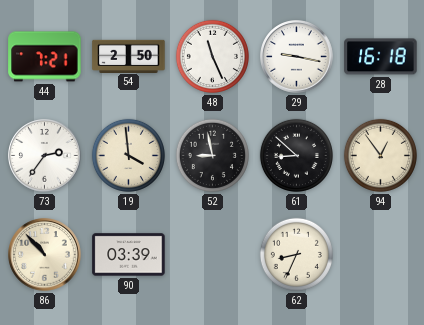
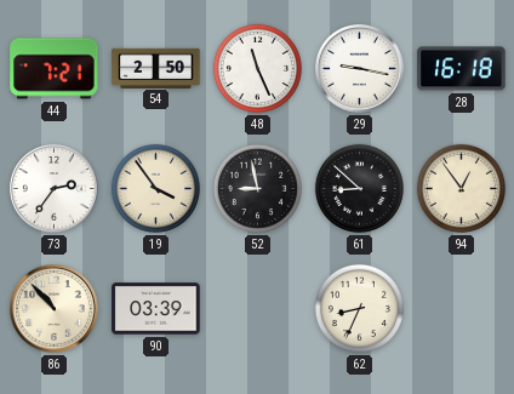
19: 3:59 -> 3:54 (155, 188)
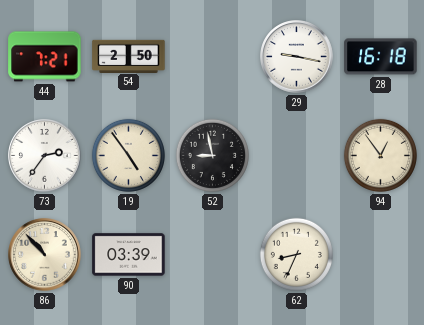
48: 11:26 -> none (257, 68)
19: 3:54 -> 4:54 (128, 155)
61: 8:52 -> none (359, 188)
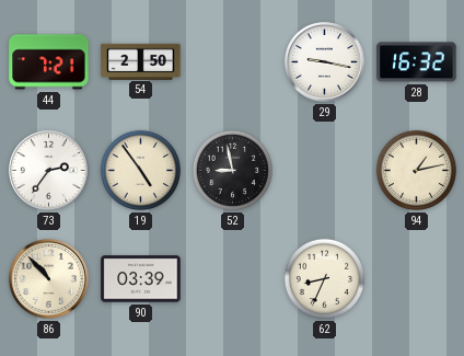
28: 16:18 -> 16:32 (417, 62)
94: 12:54 -> 1:13 (416, 170)
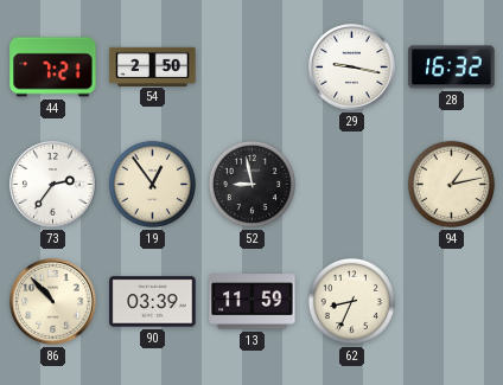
19: 4:54 -> 12:54 (152, 184)
13: none -> 11:59 (253, 302)
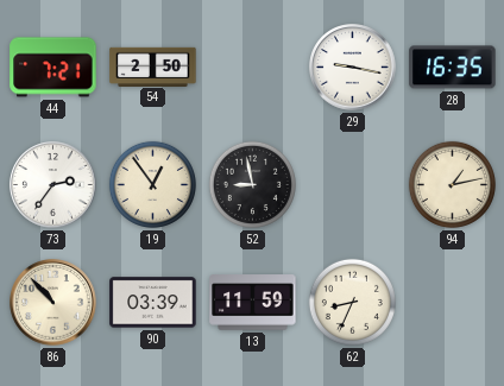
28: 16:32 -> 16:35 (453, 68)
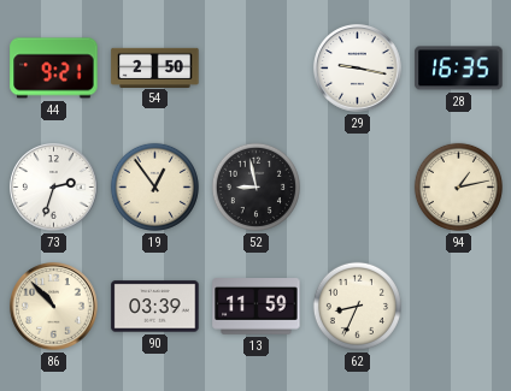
44: 7:21 -> 9:21 (54, 69)
73: 2:36 -> 2:33 (54, 188)
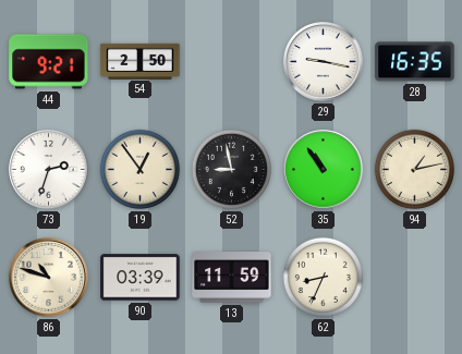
35: none -> 10:54 (324, 170)
86: 10:53 -> 10:48 (49, 278)
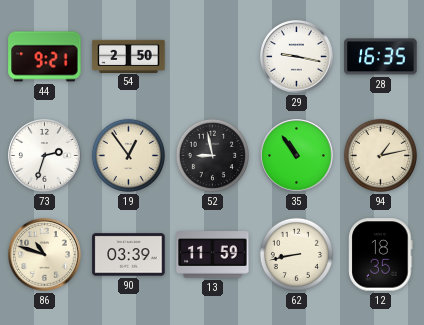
62: 8:34 -> 8:43 (296, 254)
12: none -> 18:35 (381, 255)
